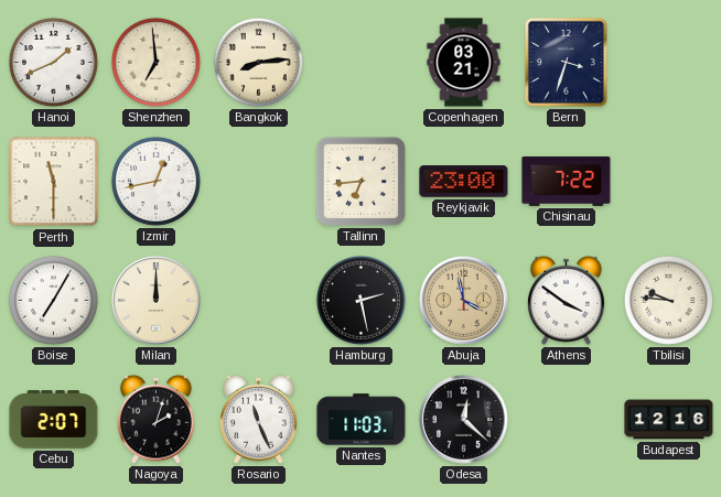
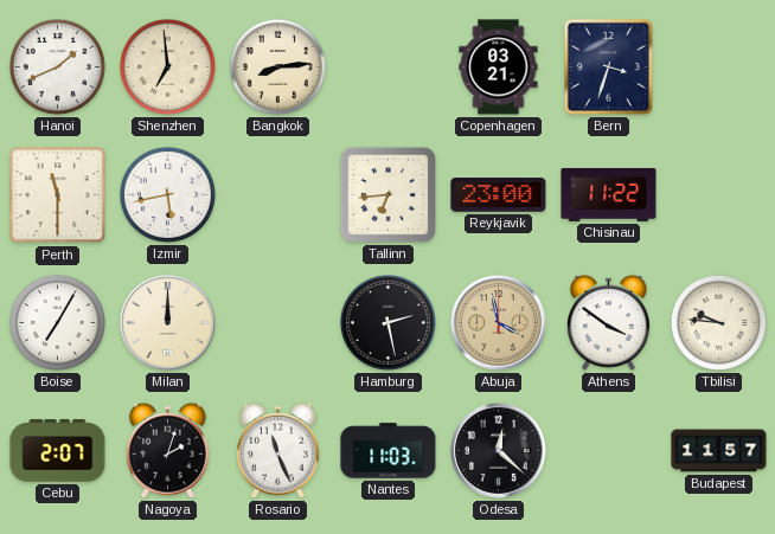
Izmir: 12:43 -> 5:43 (167, 194)
Chisinau: 7:22 -> 11:22 (609, 194)
Budapest: 12:16 -> 11:57 (719, 451)
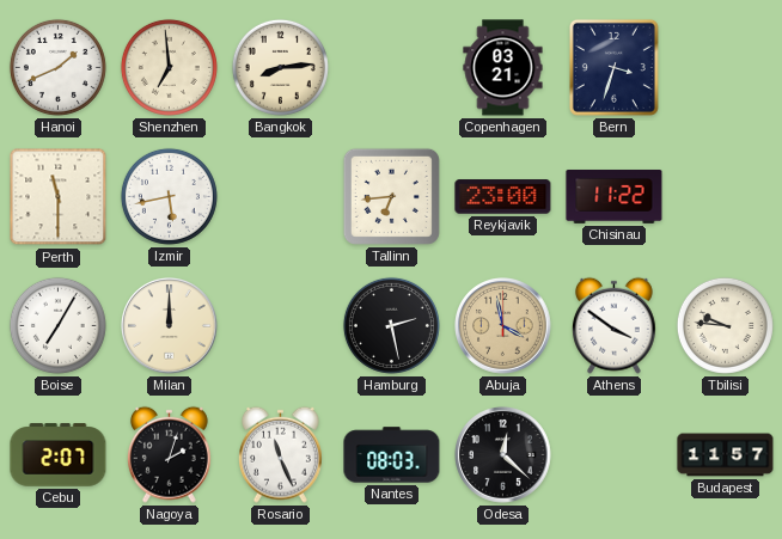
Nantes: 11:03 -> 08:03 (392, 455)
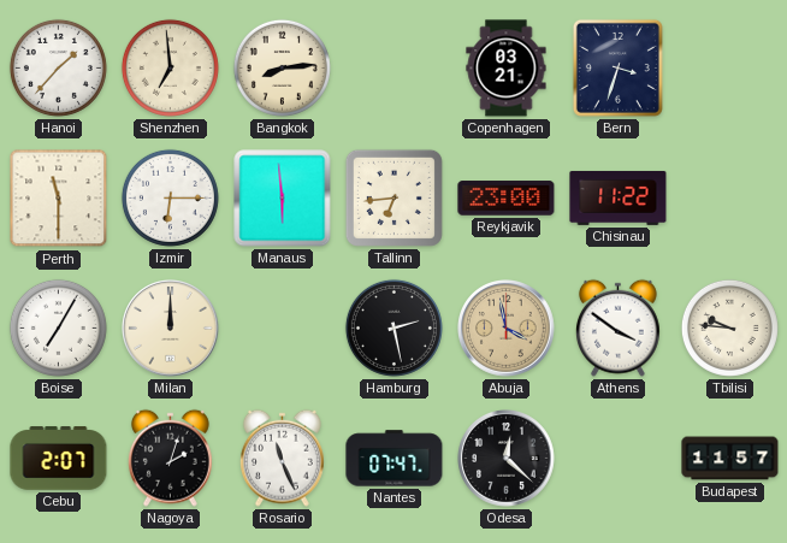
Hanoi: 1:41 -> 1:37 (58, 67)
Izmir: 5:43 -> 6:15 (170, 197)
Manaus: none -> 5:59 (283, 199)
Nantes: 08:03 -> 07:47 (395, 459)
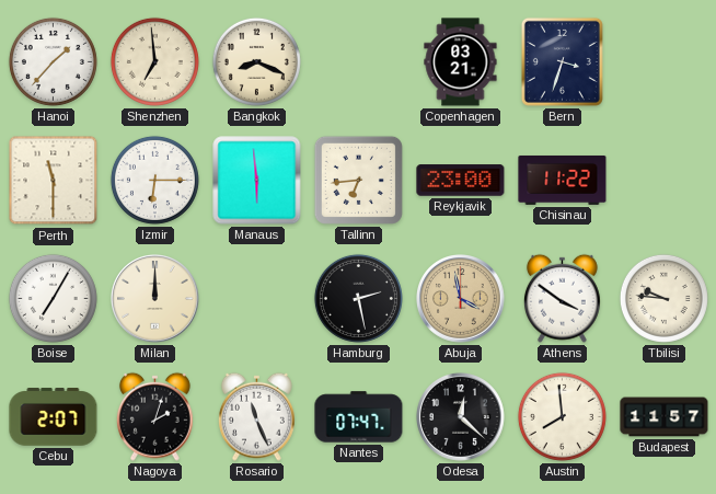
Bangkok: 8:14 -> 8:19 (256, 61)
Austin: none -> 7:59 (562, 416)
